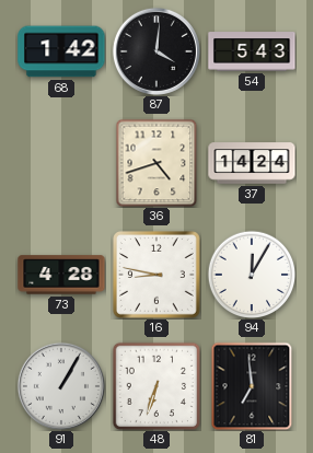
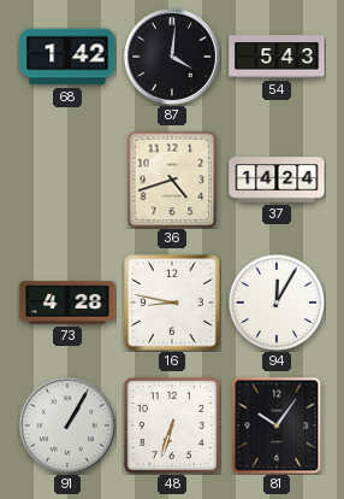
81: 6:59 -> 10:06 (277, 425)
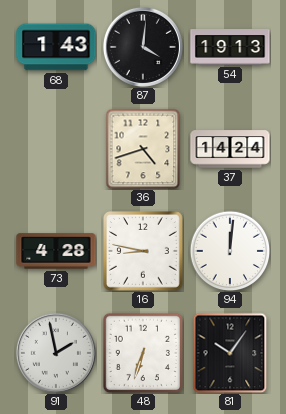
68: 1:42 -> 1:43 (56, 47)
54: 5:43 -> 19:13 (230, 47)
94: 12:05 -> 12:01 (230, 251)
91: 1:05 -> 1:58 (56, 353)
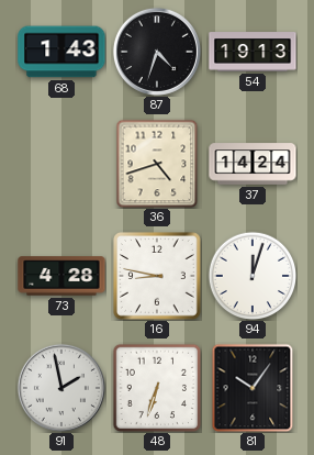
87: 4:01 -> 4:33 (157, 52)
94: 12:01 -> 12:03 (253, 276)
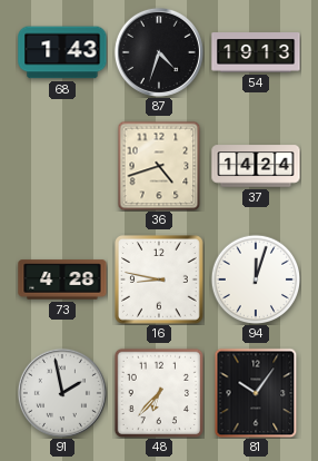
48: 6:33 -> 6:37 (158, 392)
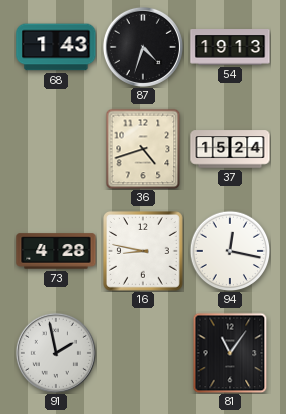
37: 14:24 -> 15:24 (230, 149)
94: 12:03 -> 12:17 (230, 251)
48: 6:37 -> none (158, 392)
81: 10:06 -> 11:06 (230, 353)
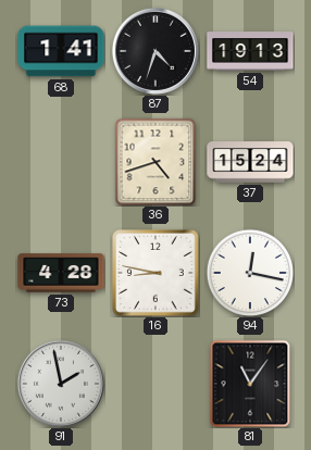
68: 1:43 -> 1:41 (61, 51)
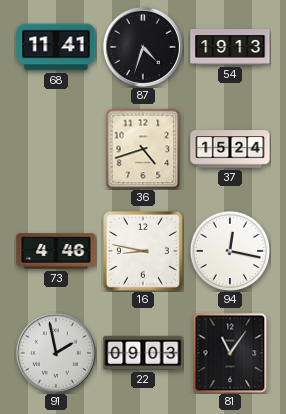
68: 1:41 -> 11:41 (56, 47)
73: 4:28 -> 4:46 (56, 251)
22: none -> 09:03 (143, 353)
